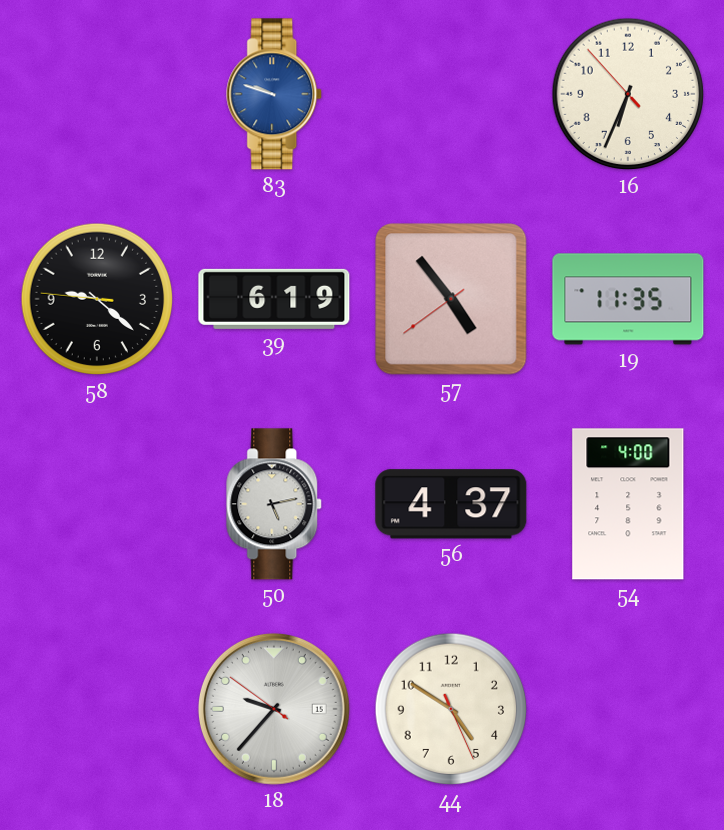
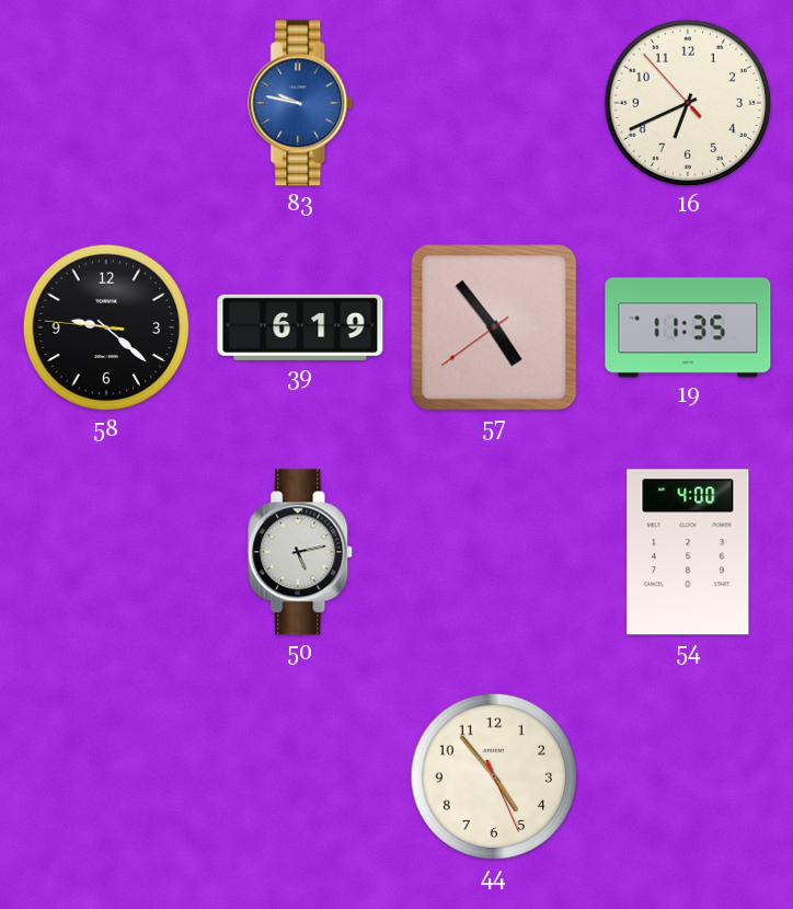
83: 9:48 -> 9:47 (301, 103)
16: 6:33 -> 6:40 (688, 103)
56: 4:37 -> none (451, 504)
18: 9:36 -> none (274, 709)
44: 4:50 -> 4:53 (494, 776)
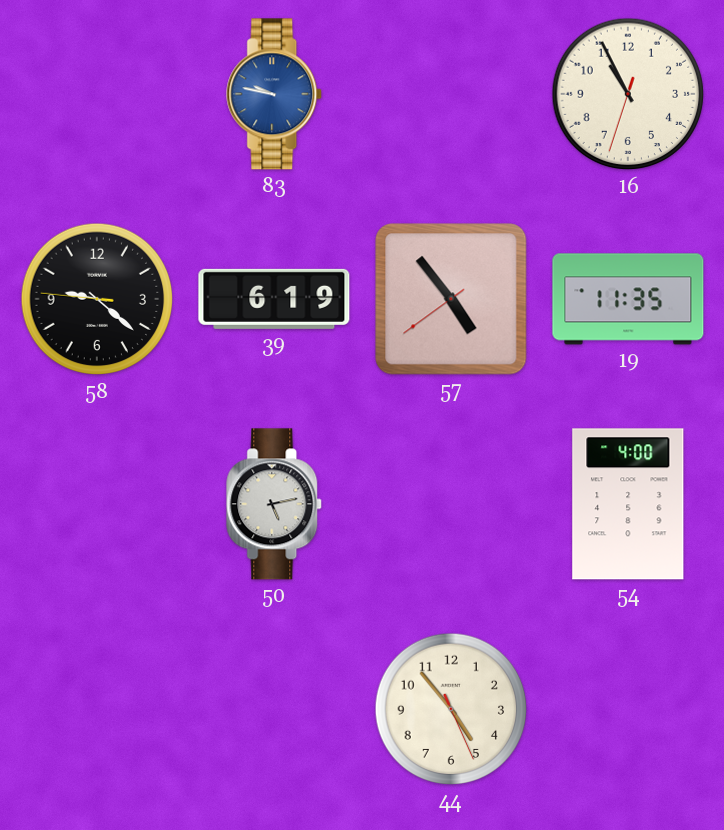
16: 6:40 -> 10:55 (628, 94)
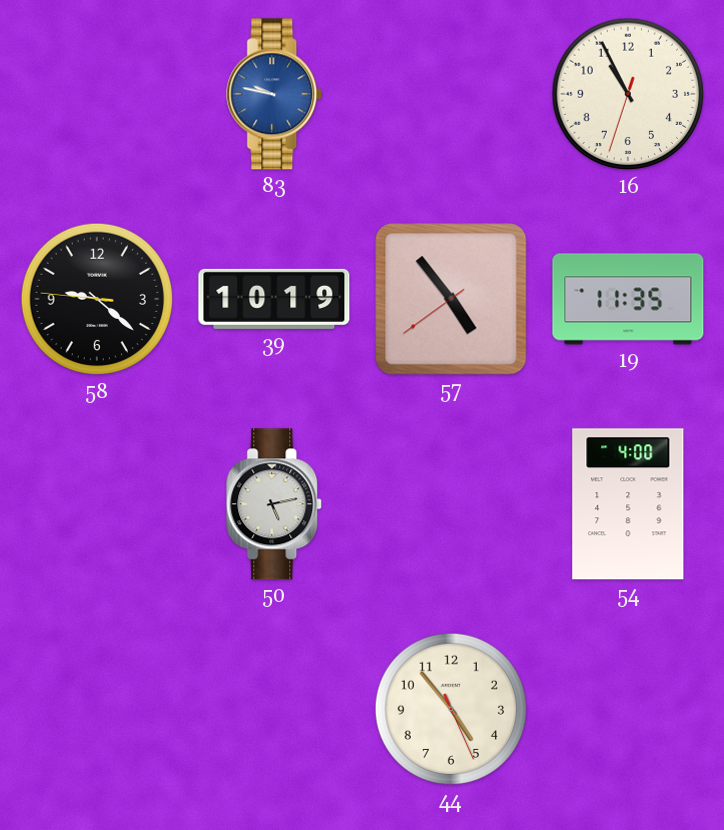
39: 6:19 -> 10:19 (274, 299)
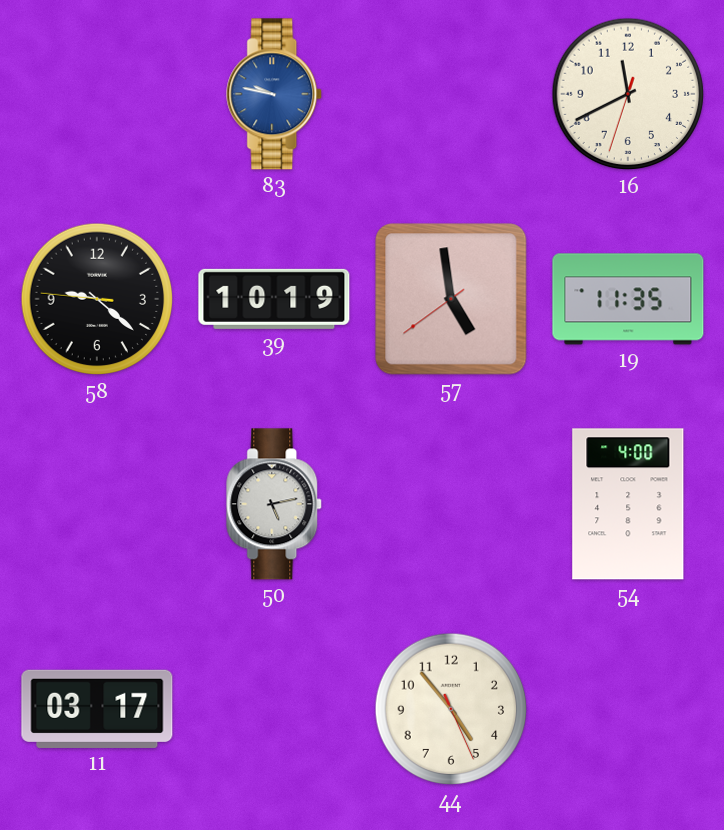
16: 10:55 -> 11:40 (628, 94)
57: 4:53 -> 4:58 (451, 299)
11: none -> 03:17 (97, 709)
